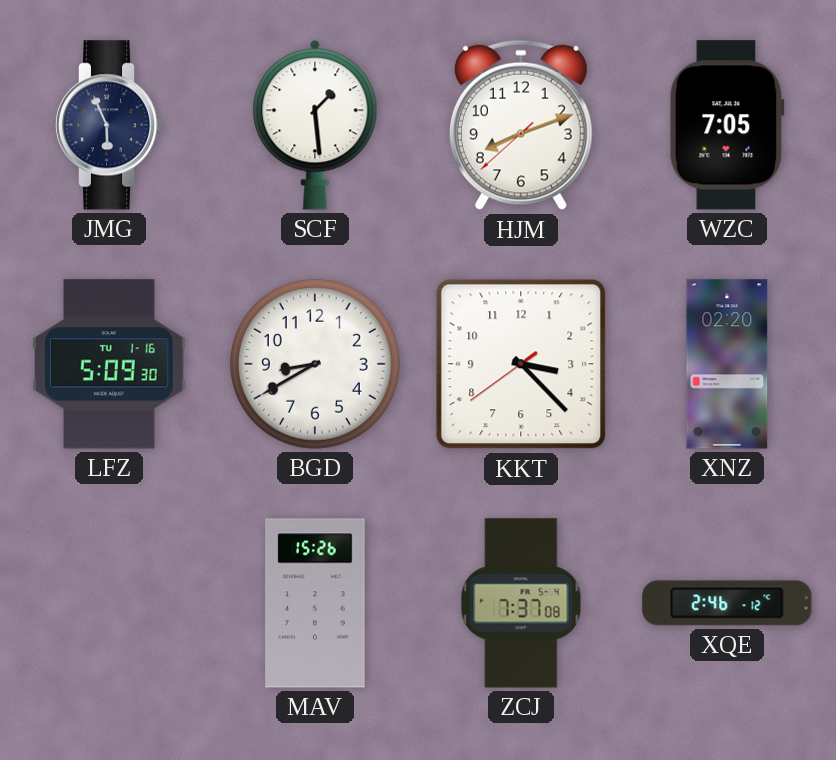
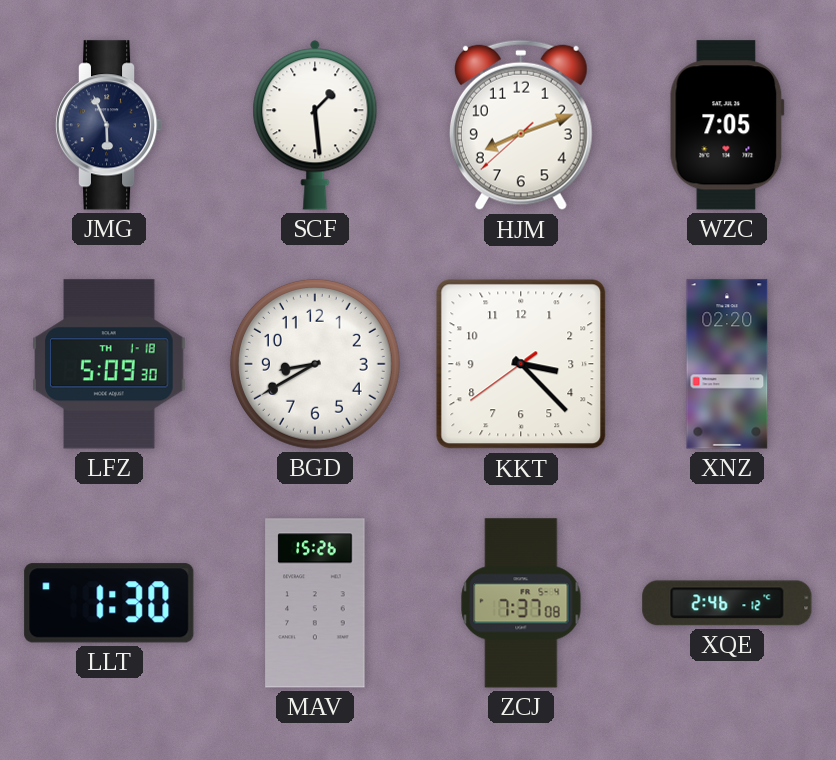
LFZ date: TU 1-16 -> TH 1-18 (109, 364)
LLT: none -> 1:30 (109, 603)
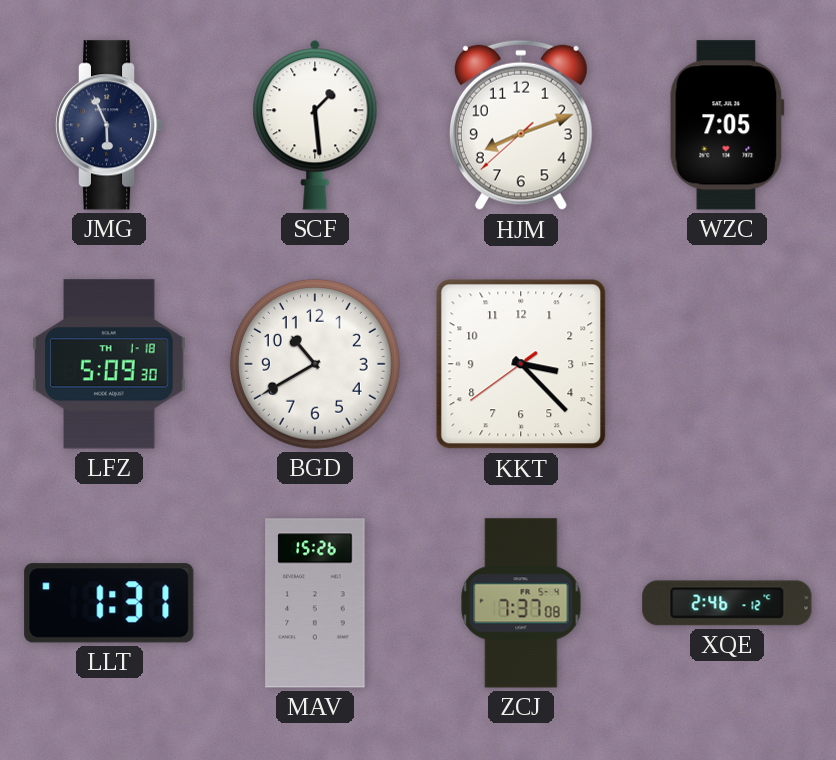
BGD: 8:40 -> 10:40 (315, 364)
XNZ: 02:20 -> none (727, 364)
LLT: 1:30 -> 1:31 (109, 603)
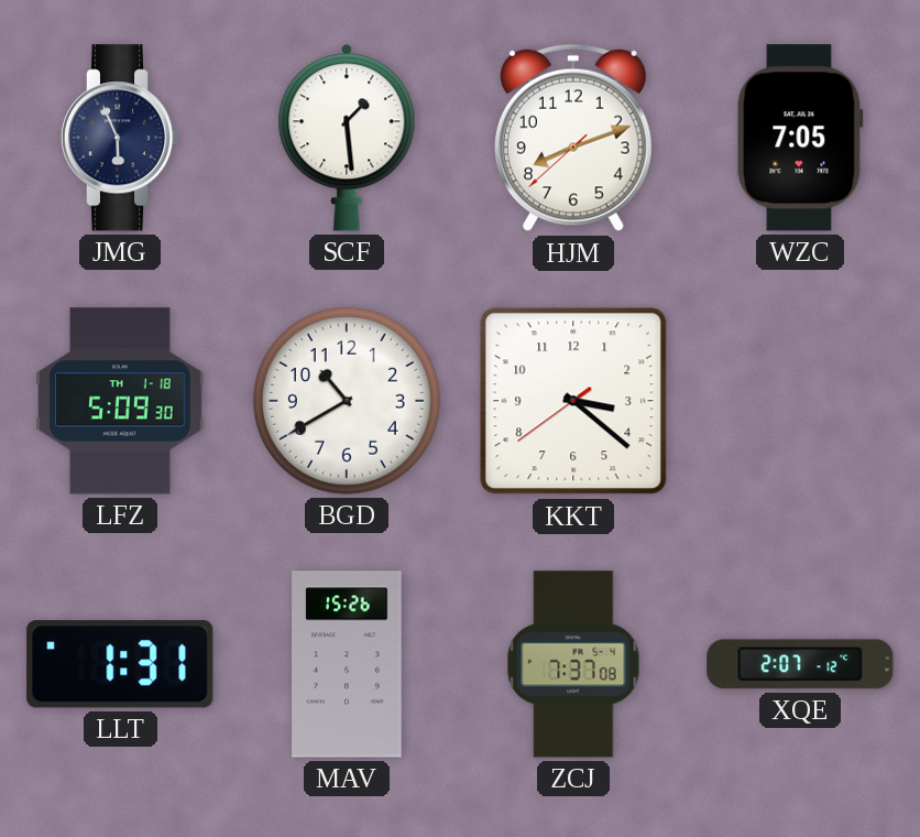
KKT: 3:22 -> 3:21 (573, 401)
XQE: 2:46 -> 2:07 (800, 664)
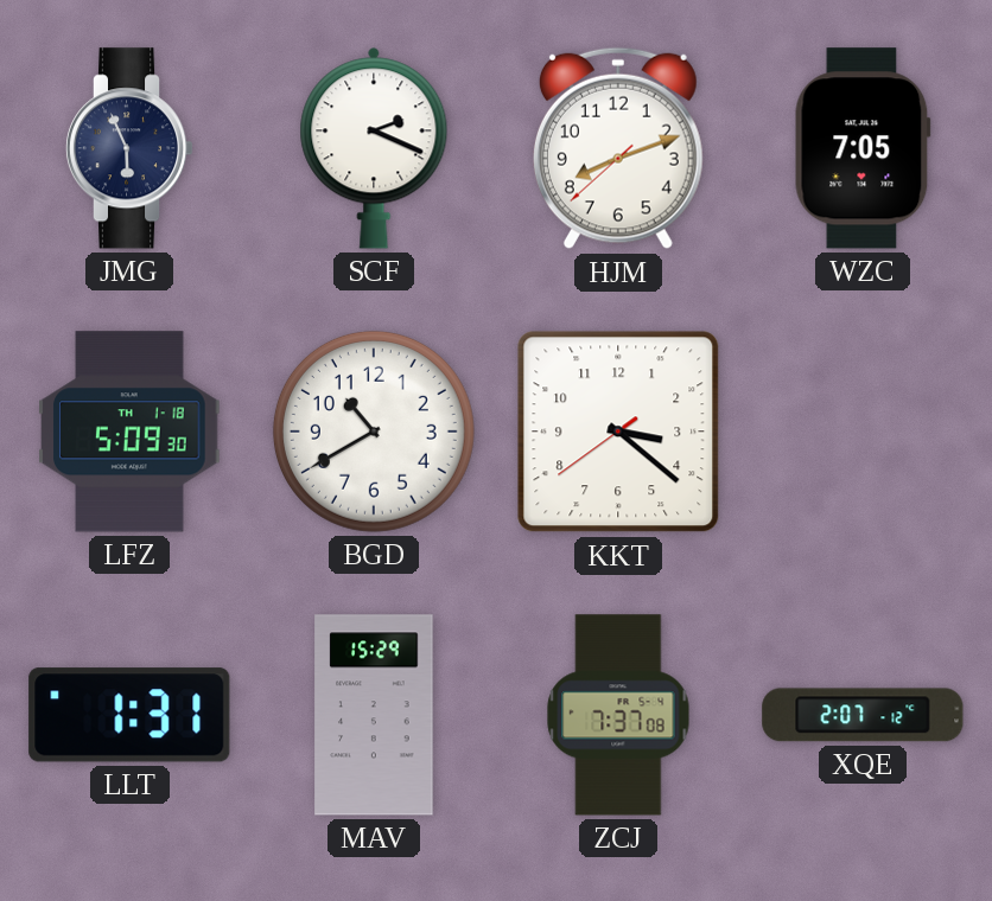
SCF: 1:29 -> 2:19 (374, 148)
MAV: 15:26 -> 15:29 (374, 715)
